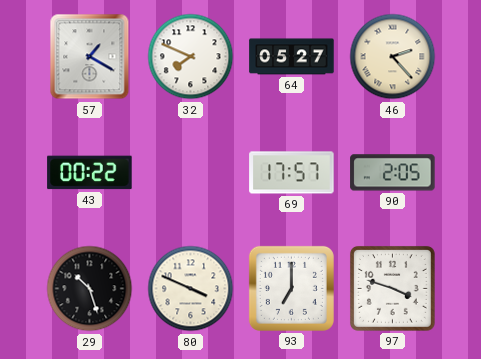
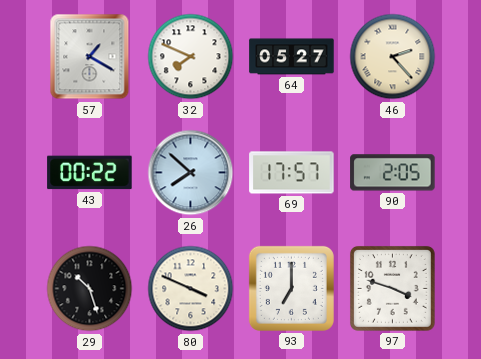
26: none -> 7:52 (191, 173)
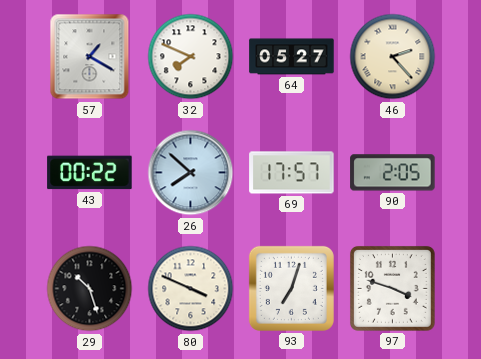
93: 7:00 -> 7:03 (291, 288)
